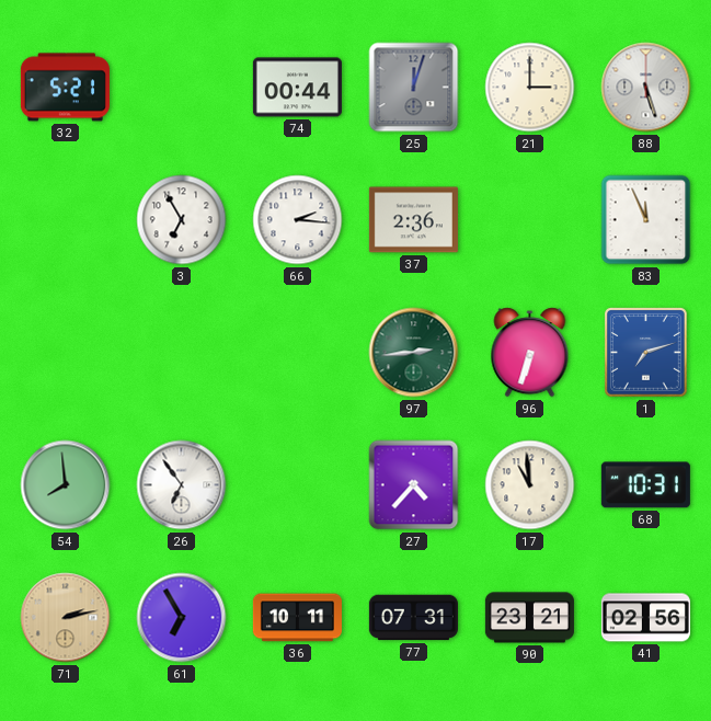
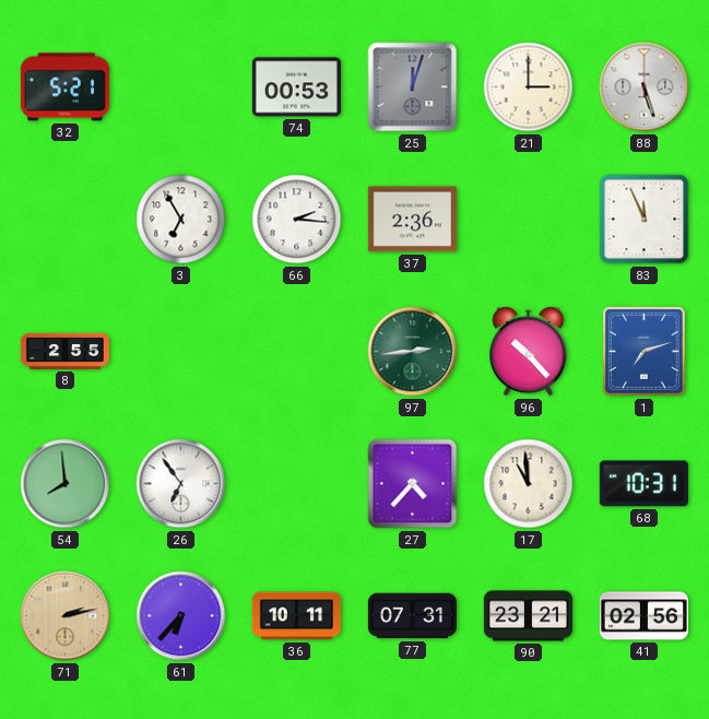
74: 00:44 -> 00:53 (296, 87)
8: none -> 2:55 (64, 351)
96: 6:33 -> 10:23 (529, 352)
61: 6:55 -> 6:37 (181, 616)
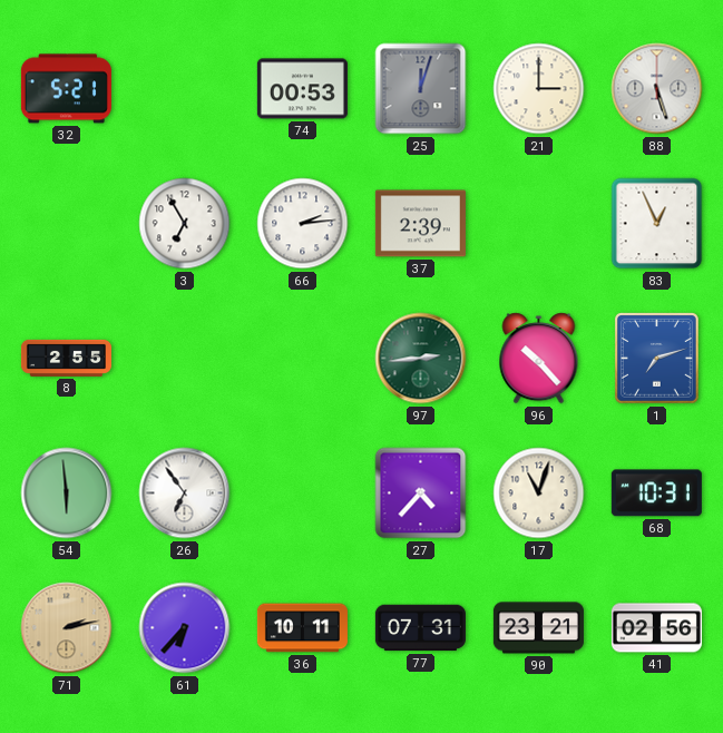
66: 2:16 -> 2:14 (303, 224)
37: 2:36 -> 2:39 (420, 224)
83: 11:56 -> 12:56 (657, 224)
54: 7:59 -> 5:59 (67, 493)
17: 10:59 -> 11:03 (539, 493)
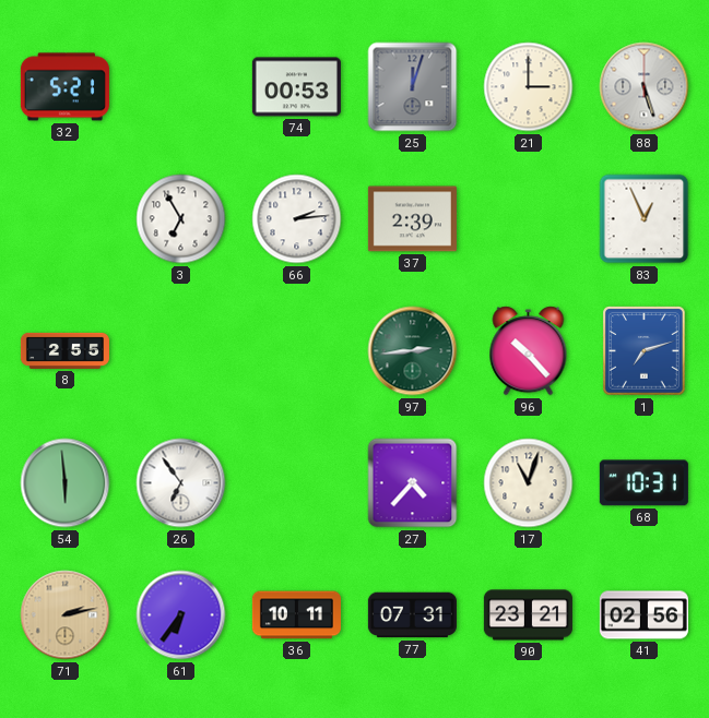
61: 6:37 -> 6:36 (181, 615)
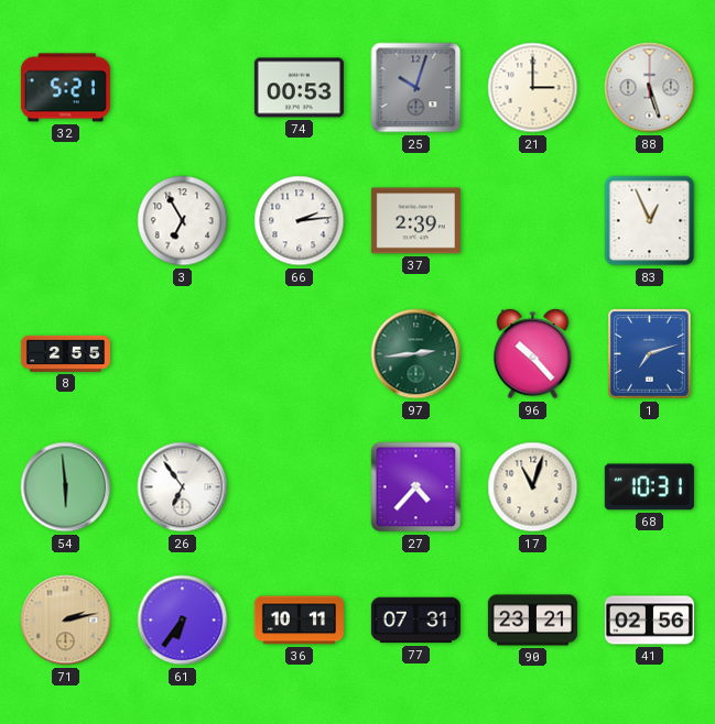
25: 12:03 -> 10:03 (416, 88)
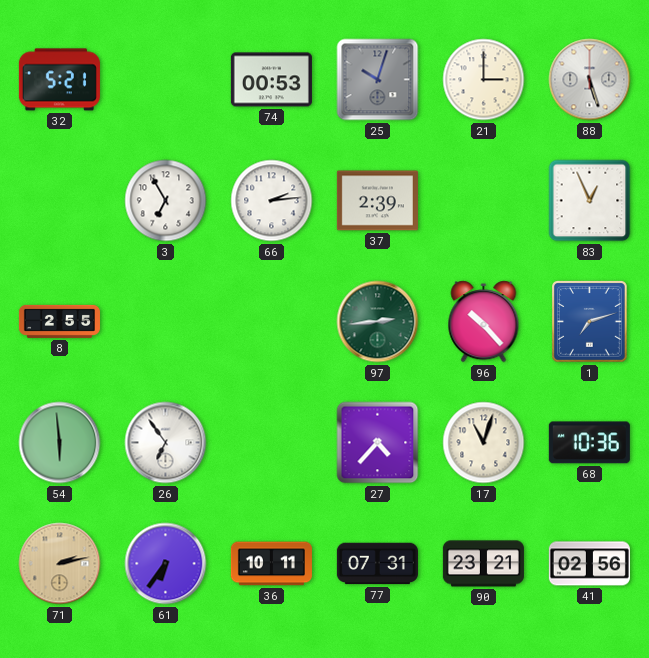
68: 10:31 -> 10:36 (589, 443)
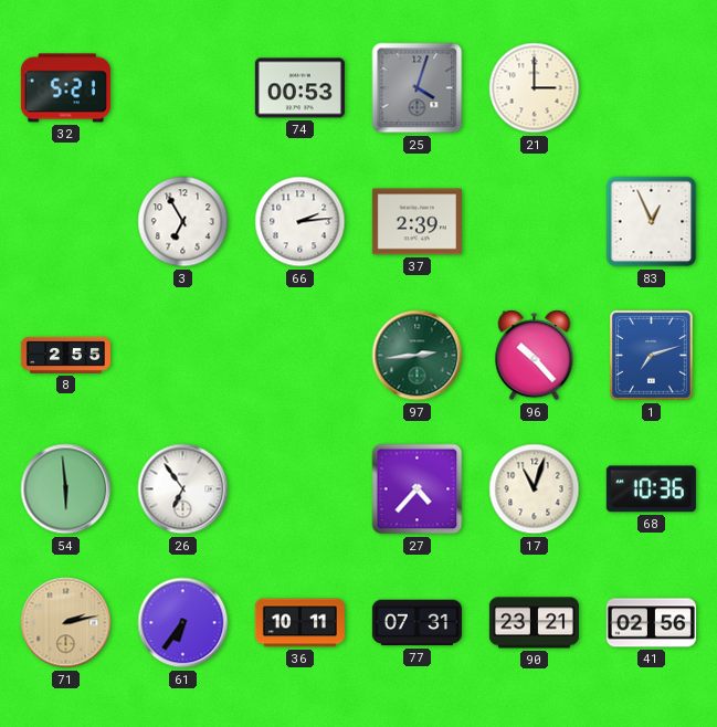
25: 10:03 -> 4:03 (418, 88)
88: 5:27 -> none (590, 80)
